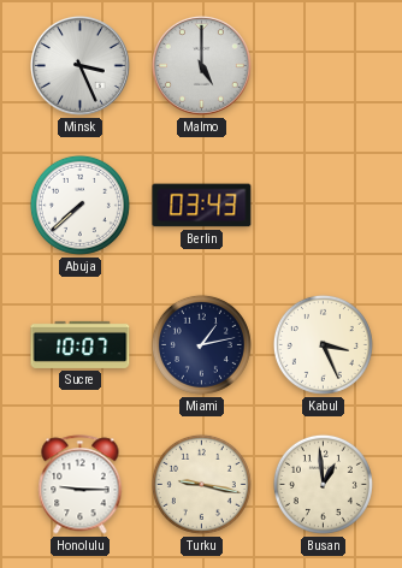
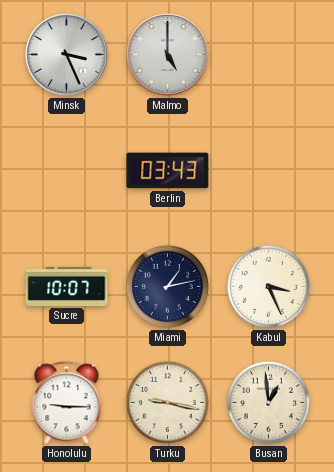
Abuja: 7:38 -> none (79, 205)
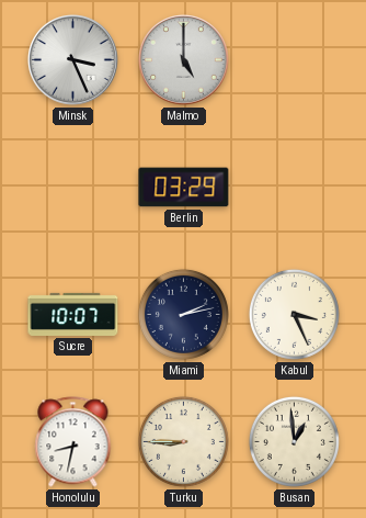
Berlin: 03:43 -> 03:29 (184, 188)
Miami: 1:13 -> 2:13 (183, 314)
Honolulu: 9:15 -> 8:32 (73, 442)
Turku: 9:17 -> 8:45 (183, 441)
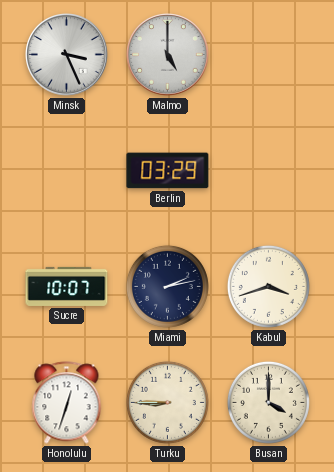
Kabul: 3:26 -> 3:42 (268, 286)
Honolulu: 8:32 -> 12:33 (67, 403)
Busan: 12:59 -> 4:00 (268, 402)
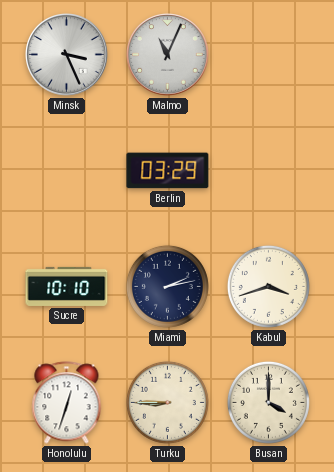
Malmo: 5:00 -> 11:04 (168, 55)
Sucre: 10:07 -> 10:10 (67, 286)
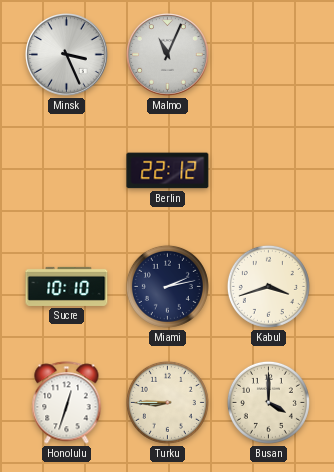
Berlin: 03:29 -> 22:12 (168, 171)
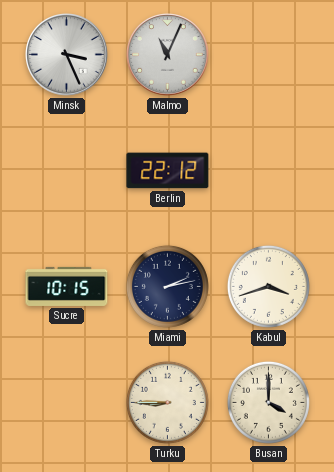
Sucre: 10:10 -> 10:15 (67, 286)
Honolulu: 12:33 -> none (67, 403)
